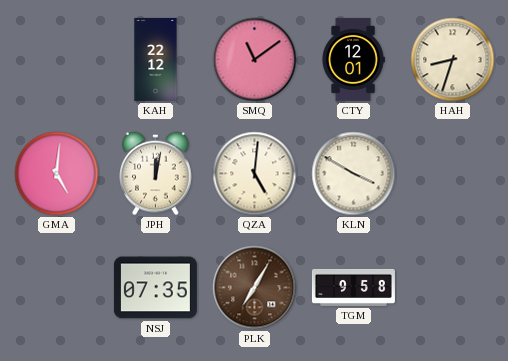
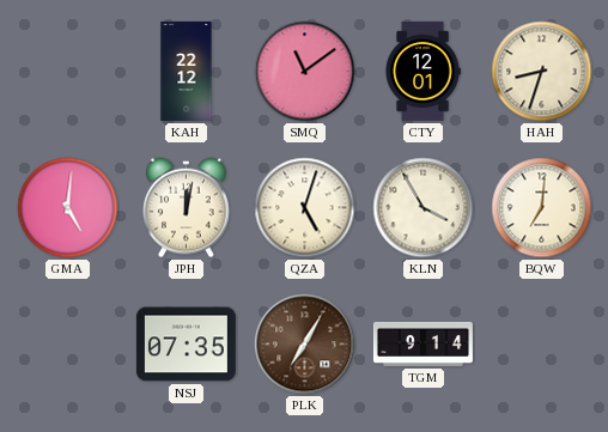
QZA: 5:01 -> 5:03 (305, 208)
KLN: 3:50 -> 3:55 (424, 208)
BQW: none -> 7:01 (542, 208)
TGM: 9:58 -> 9:14 (422, 343)
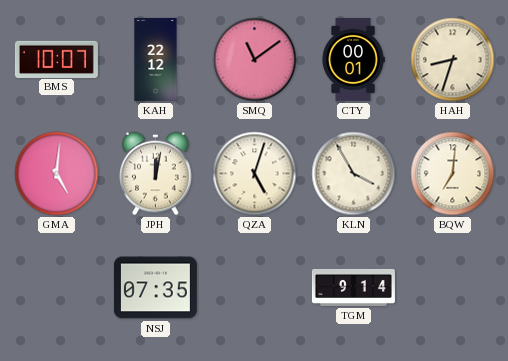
BMS: none -> 10:07 (56, 59)
CTY: 12:01 -> 00:01 (353, 59)
PLK: 7:05 -> none (305, 345)
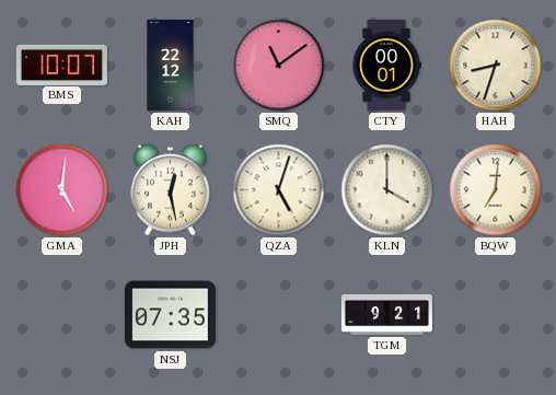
JPH: 12:02 -> 12:28 (171, 190)
KLN: 3:55 -> 4:00 (387, 190)
TGM: 9:14 -> 9:21 (386, 314)
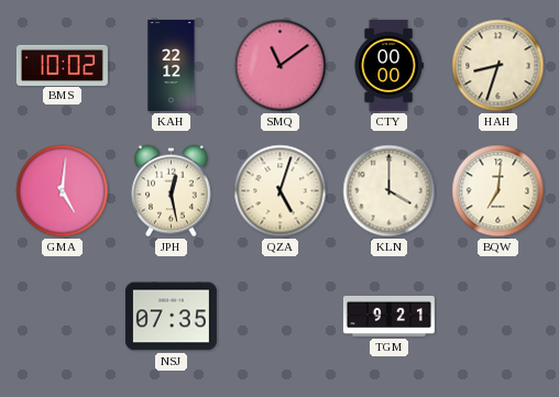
BMS: 10:07 -> 10:02 (62, 65)
CTY: 00:01 -> 00:00 (388, 65)
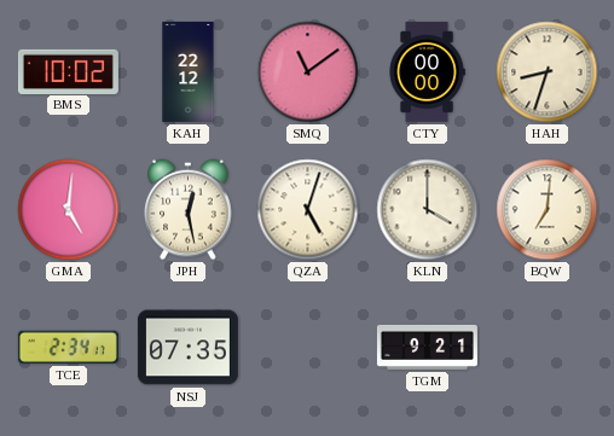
TCE: none -> 2:34 (68, 347)
